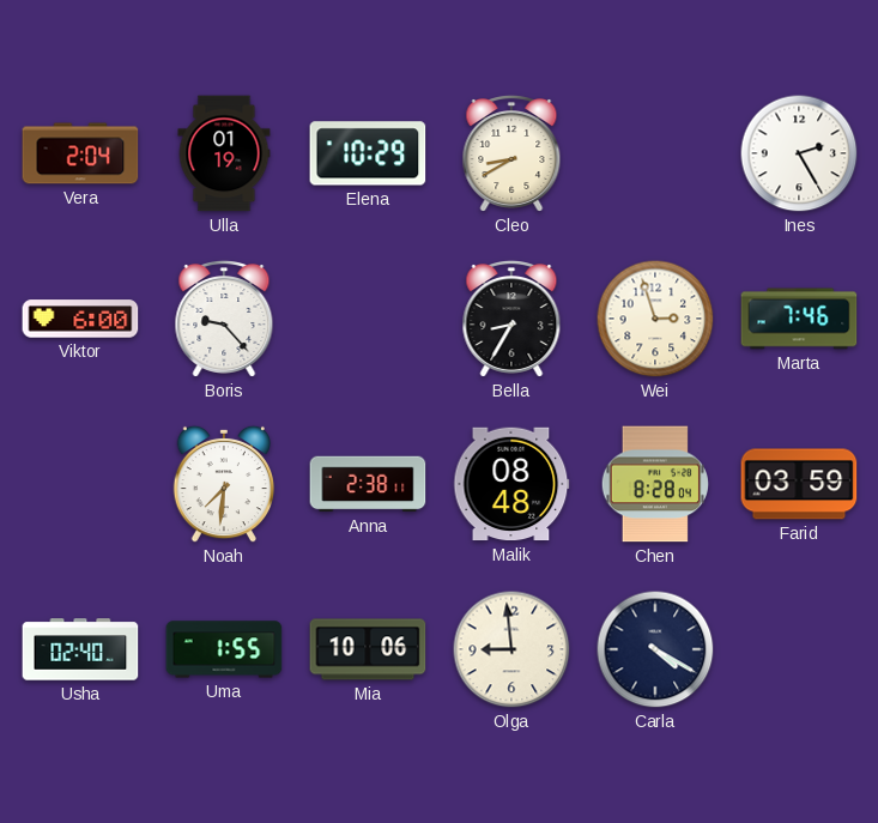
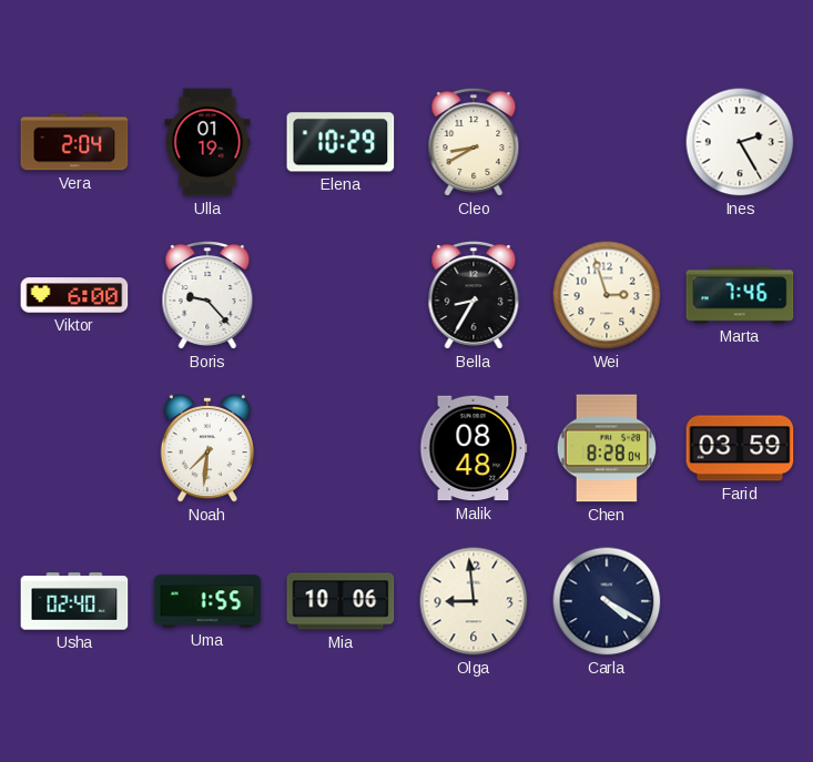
Anna: 2:38 -> none (368, 484)
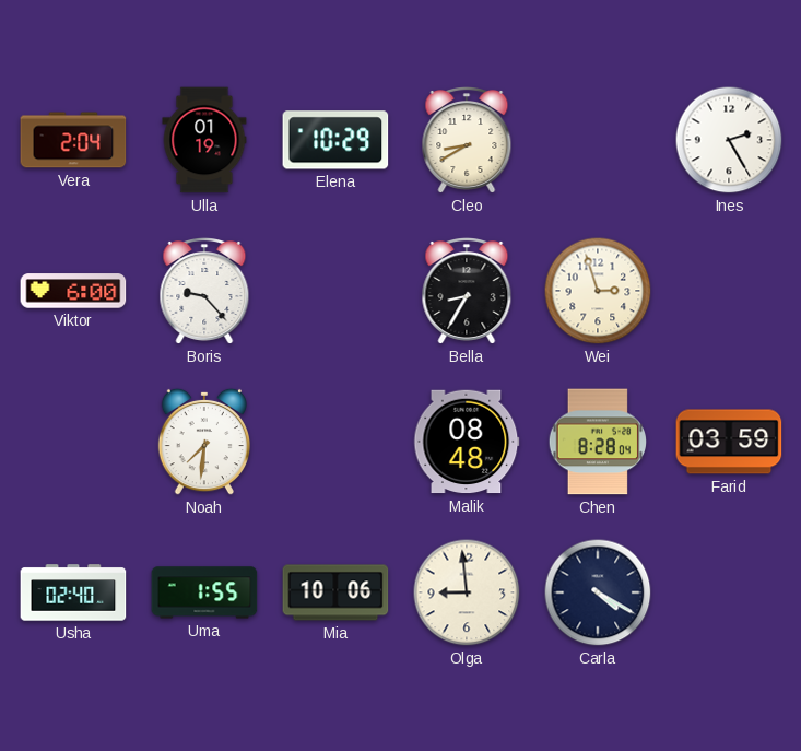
Marta: 7:46 -> none (740, 295)
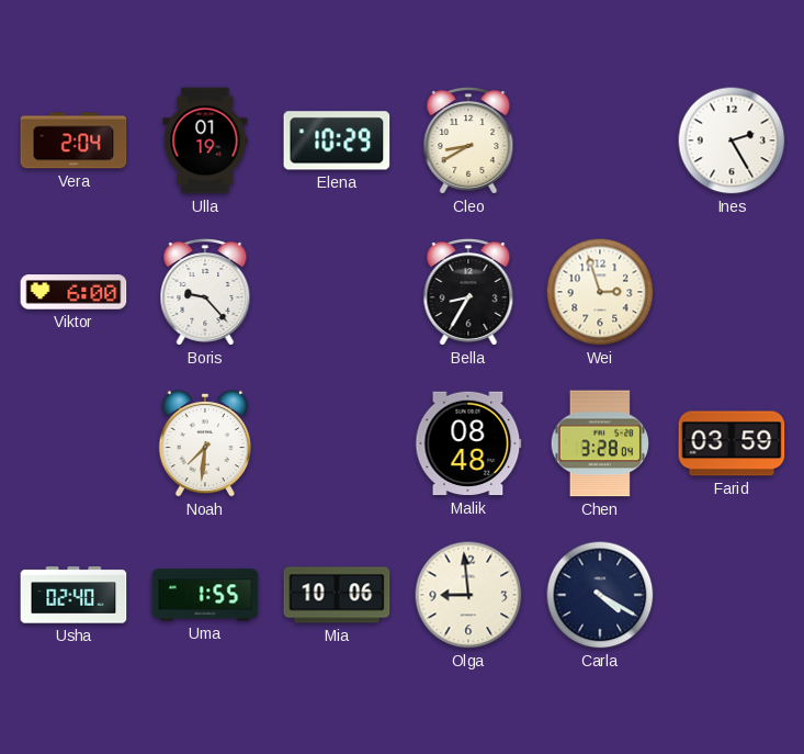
Chen: 8:28 -> 3:28 (599, 443)
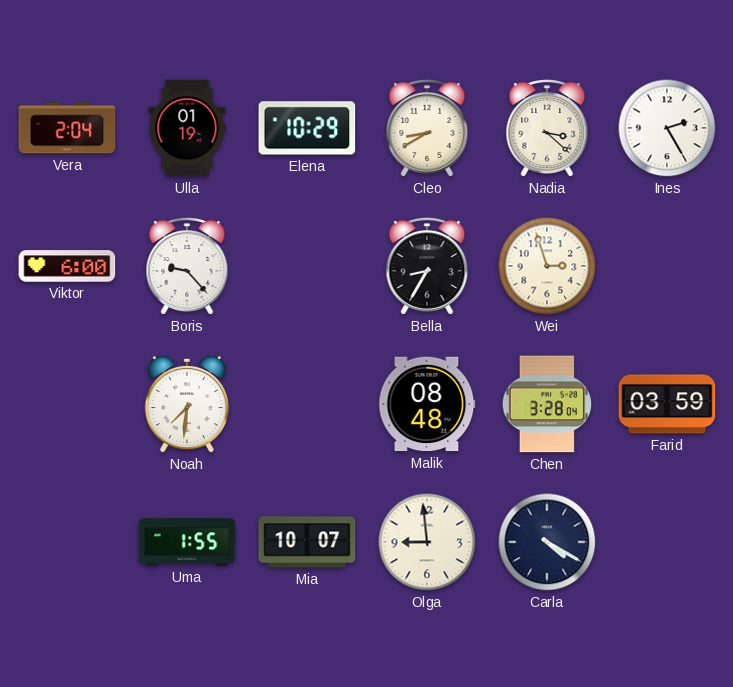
Nadia: none -> 3:22 (547, 129)
Usha: 02:40 -> none (73, 595)
Mia: 10:06 -> 10:07 (307, 542)
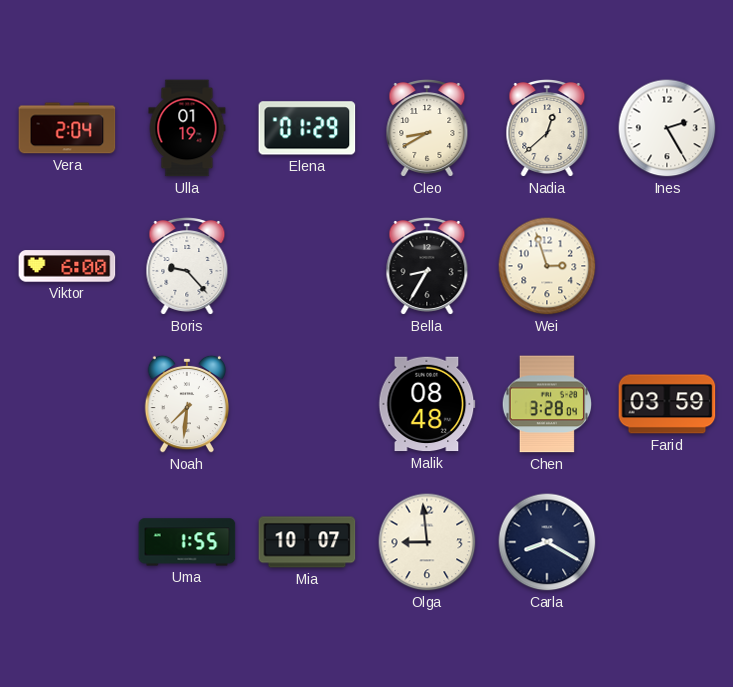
Elena: 10:29 -> 01:29 (307, 128)
Nadia: 3:22 -> 12:38 (547, 129)
Carla: 4:20 -> 8:20 (547, 542)
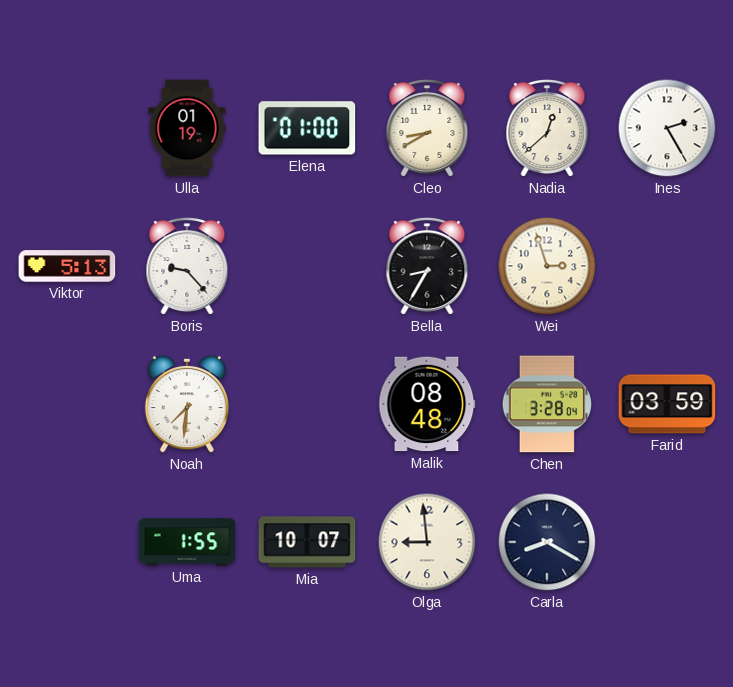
Vera: 2:04 -> none (67, 128)
Elena: 01:29 -> 01:00 (307, 128)
Viktor: 6:00 -> 5:13 (67, 266)
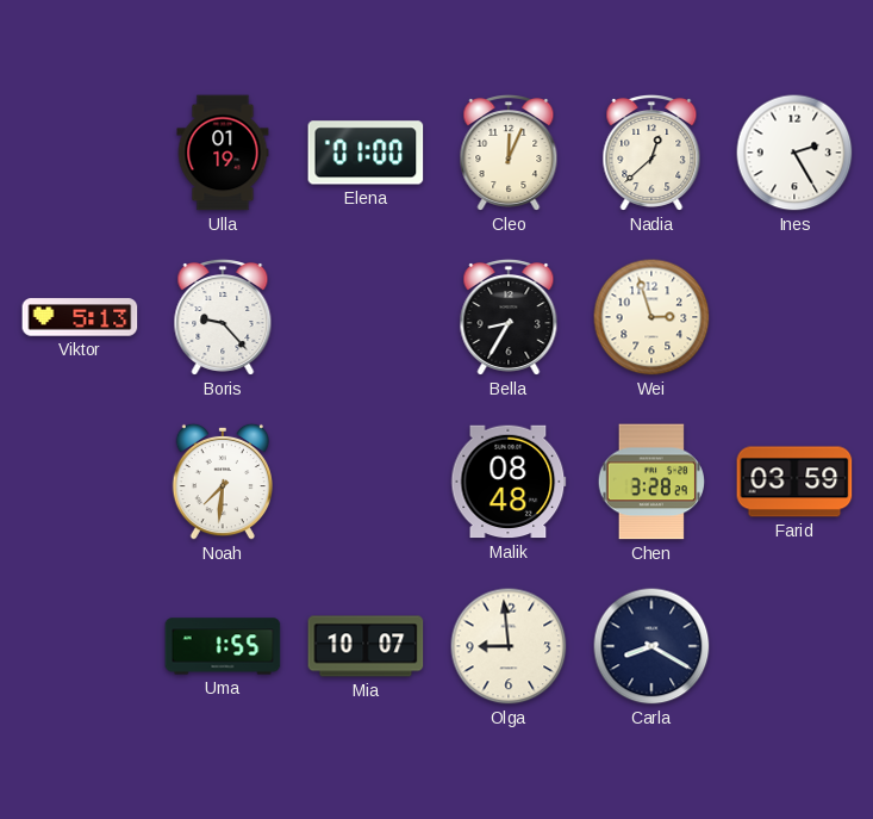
Cleo: 8:40 -> 12:04 (509, 154)
Chen: 3:28:04 -> 3:28:29 (650, 482)
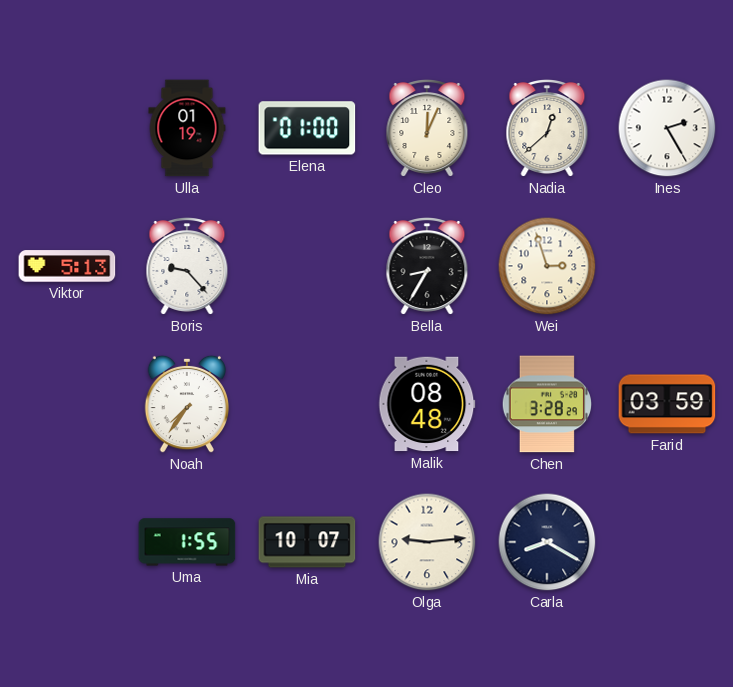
Noah: 7:31 -> 7:36 (186, 404)
Olga: 8:59 -> 9:14 (427, 542)
